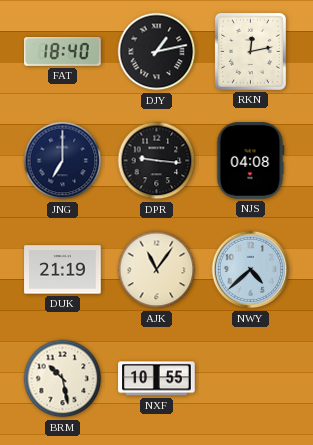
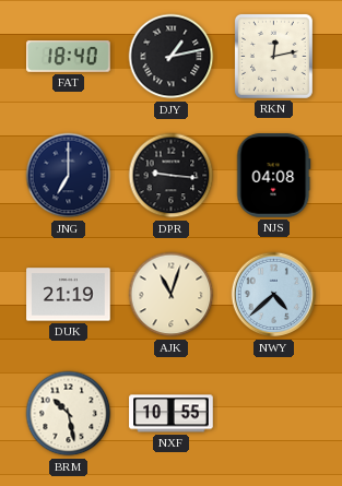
AJK: 11:06 -> 11:03 (172, 295)
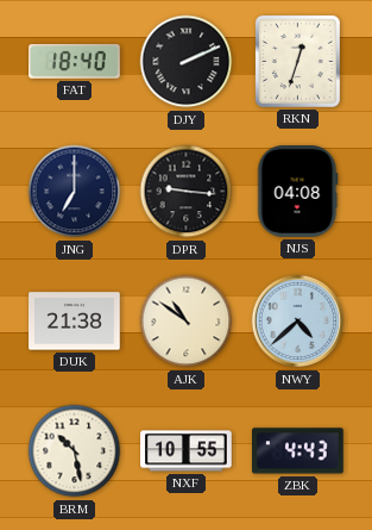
DJY: 1:13 -> 2:11 (187, 62)
RKN: 12:13 -> 12:33 (297, 61)
DUK: 21:19 -> 21:38 (75, 322)
AJK: 11:03 -> 10:51 (187, 322)
ZBK: none -> 4:43 (298, 451)
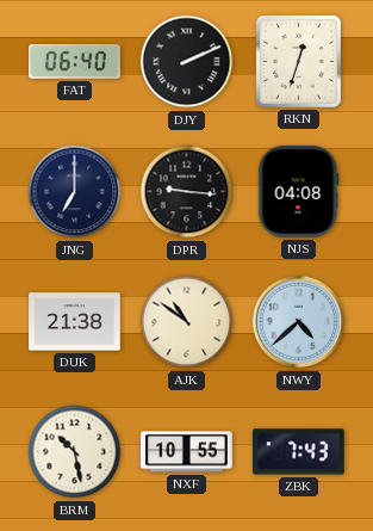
FAT: 18:40 -> 06:40 (75, 62)
ZBK: 4:43 -> 7:43 (299, 452)
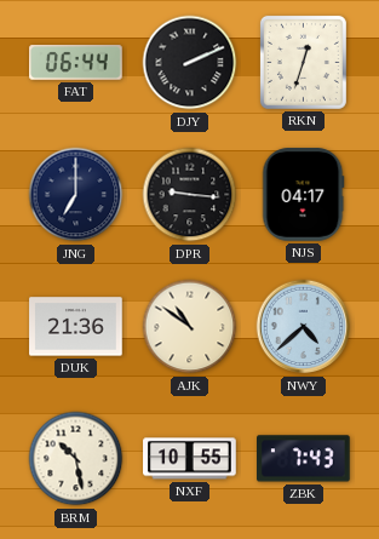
FAT: 06:40 -> 06:44 (76, 63)
NJS: 04:08 -> 04:17 (304, 195)
DUK: 21:38 -> 21:36 (76, 327)
